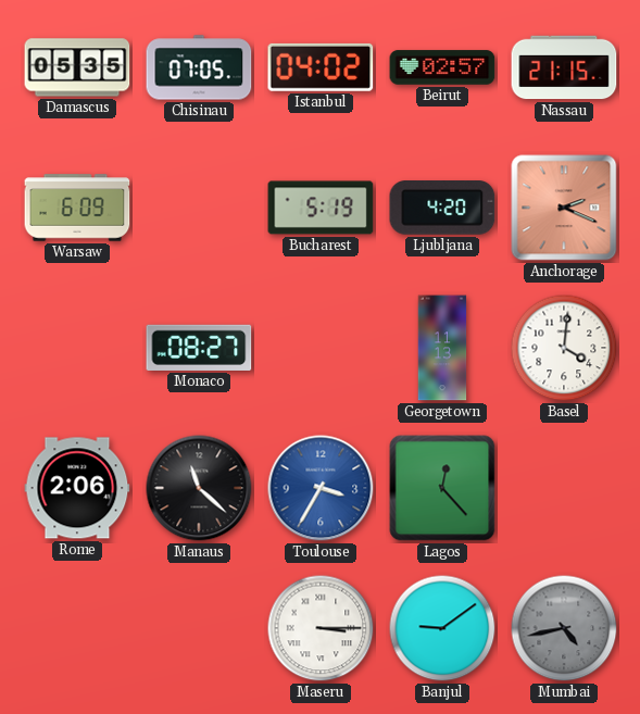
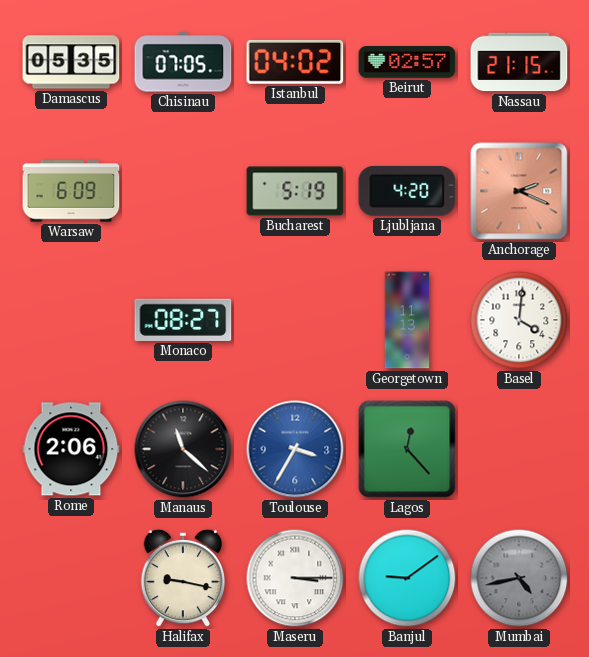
Halifax: none -> 9:17 (183, 578)
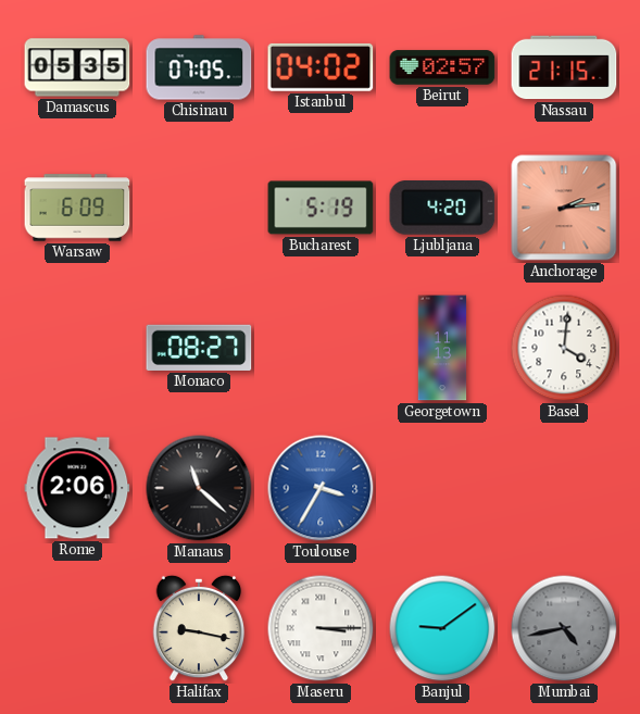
Anchorage: 2:19 -> 2:14 (564, 208)
Lagos: 12:23 -> none (407, 449)
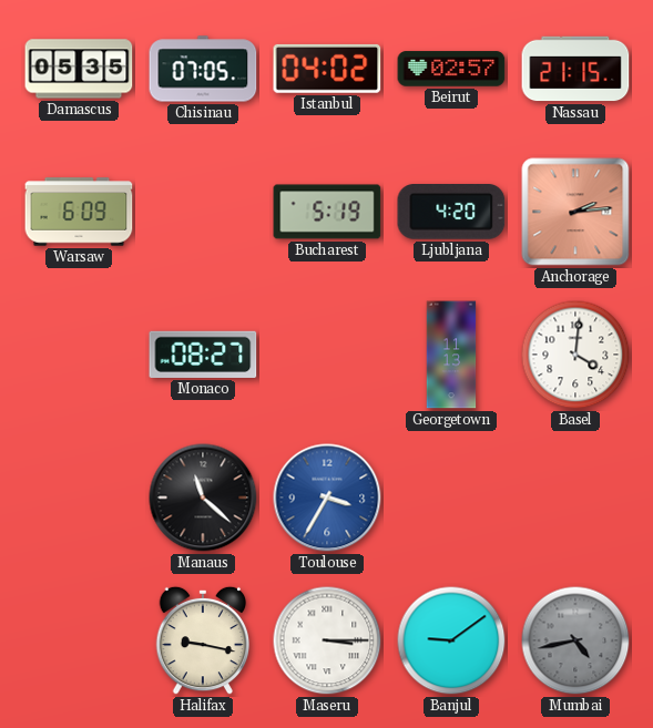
Rome: 2:06 -> none (77, 488)
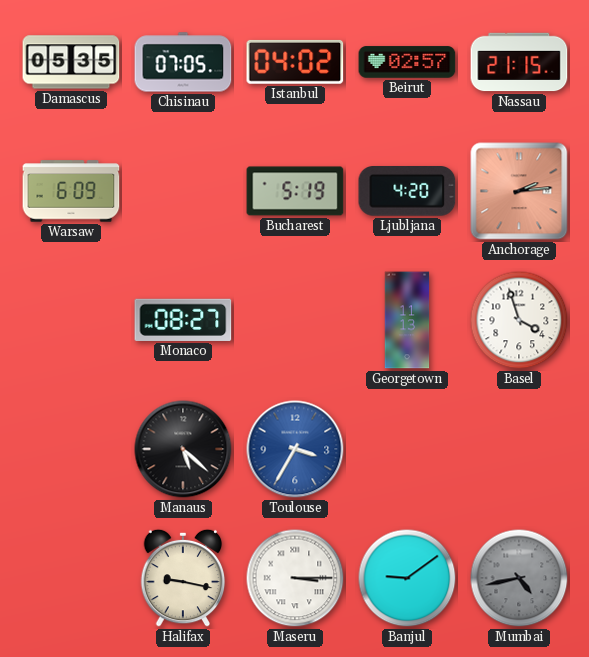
Basel: 4:01 -> 3:57 (519, 320)
Manaus: 11:22 -> 5:22 (183, 449)
